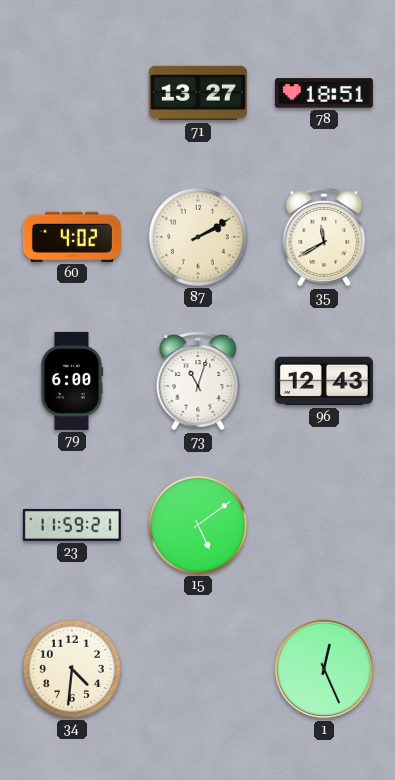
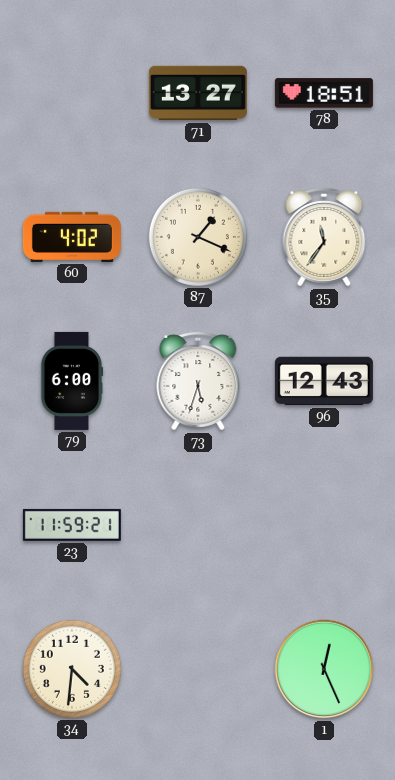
87: 2:10 -> 1:19 (198, 237)
35: 11:40 -> 11:36 (324, 237)
73: 11:03 -> 5:33 (198, 381)
15: 5:09 -> none (198, 525)
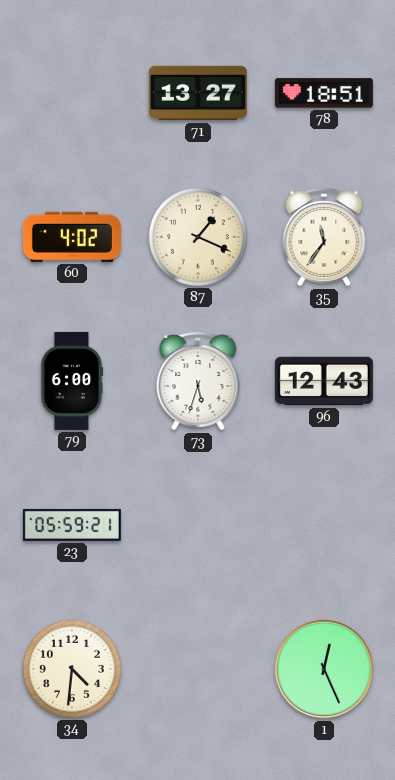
23: 11:59 -> 05:59 (72, 525)
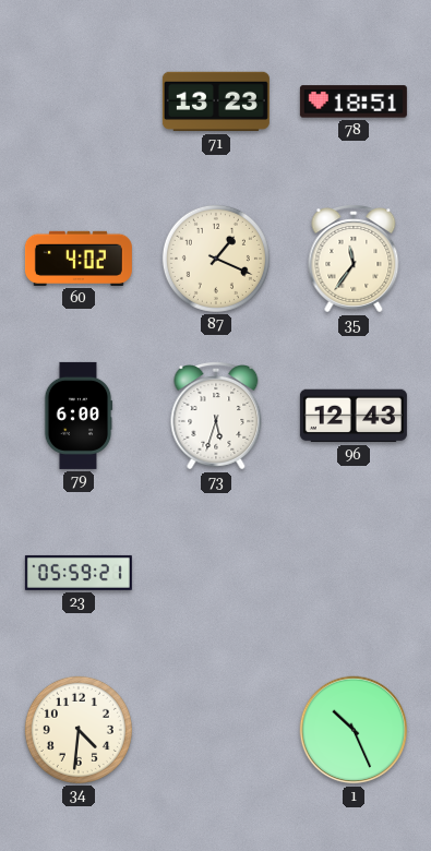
71: 13:27 -> 13:23 (216, 101)
1: 12:26 -> 10:26 (354, 730)
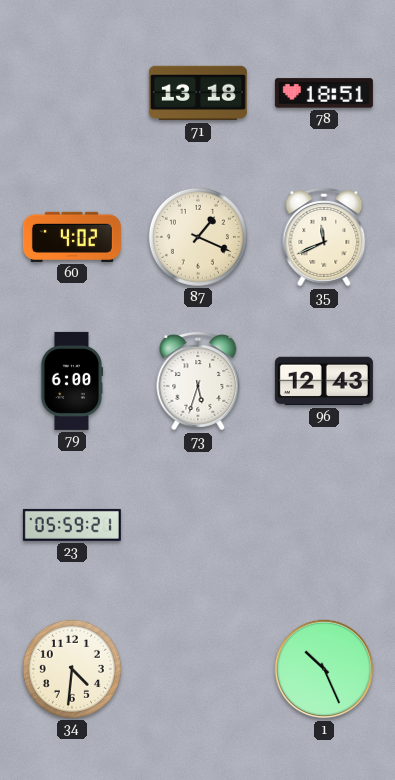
71: 13:23 -> 13:18 (198, 93)
35: 11:36 -> 11:41 (324, 237)
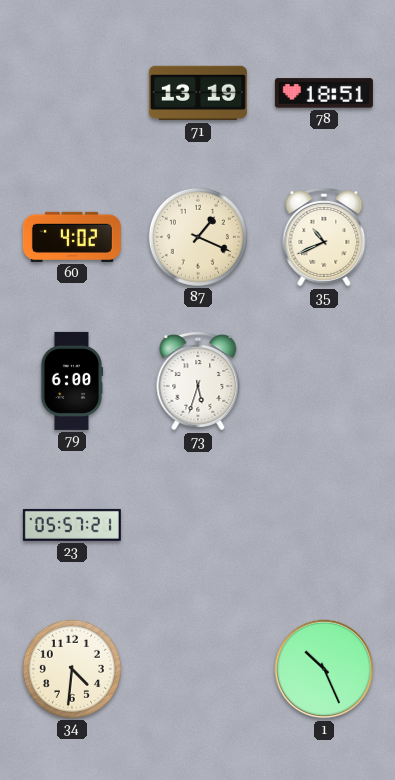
71: 13:18 -> 13:19 (198, 93)
35: 11:41 -> 10:41 (324, 237)
96: 12:43 -> none (324, 381)
23: 05:59 -> 05:57 (72, 525)
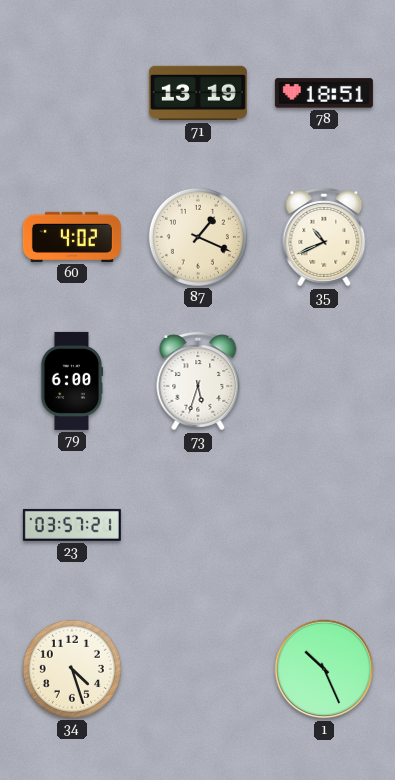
23: 05:57 -> 03:57 (72, 525)
34: 4:31 -> 4:27 (72, 669)
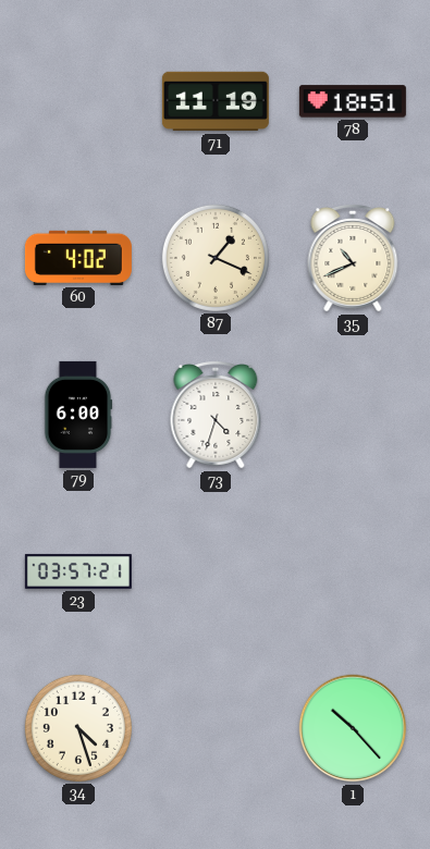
71: 13:19 -> 11:19 (216, 101)
73: 5:33 -> 4:33 (216, 415)
1: 10:26 -> 10:23 (353, 728)
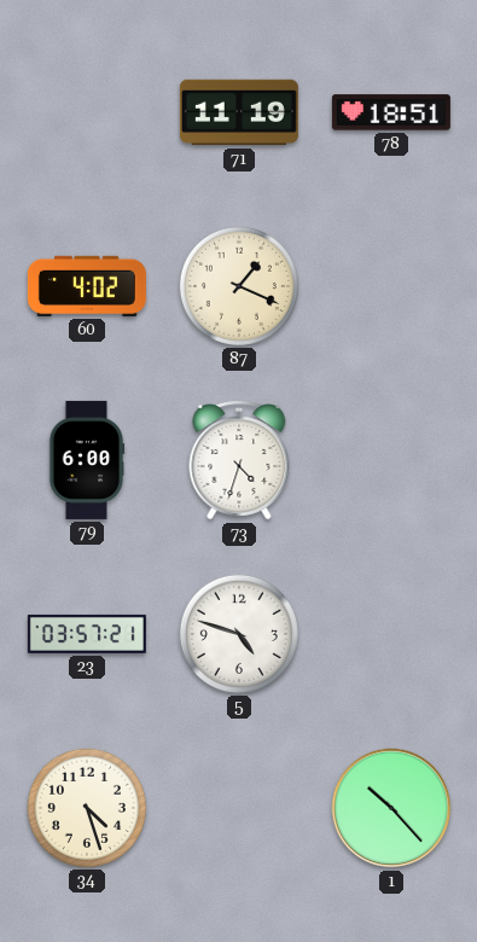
35: 10:41 -> none (353, 258)
5: none -> 4:48 (239, 634)
